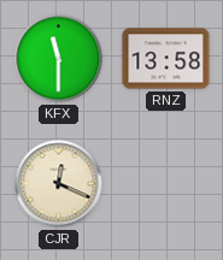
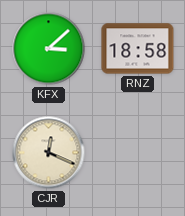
KFX: 11:30 -> 3:08 (49, 49)
RNZ: 13:58 -> 18:58 (138, 49)
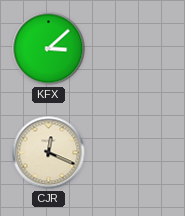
RNZ: 18:58 -> none (138, 49)
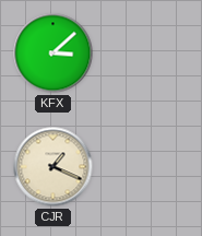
CJR: 12:19 -> 1:19 (54, 167)
